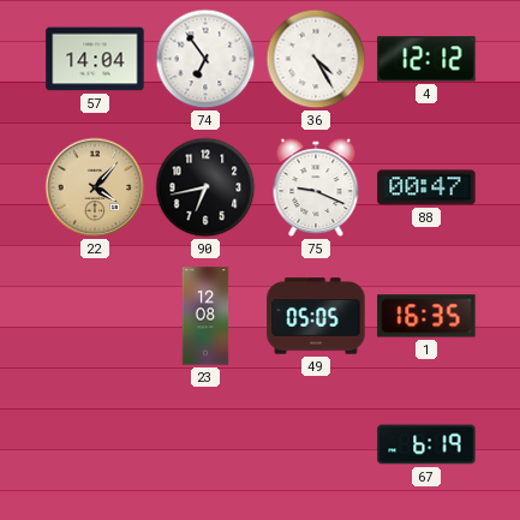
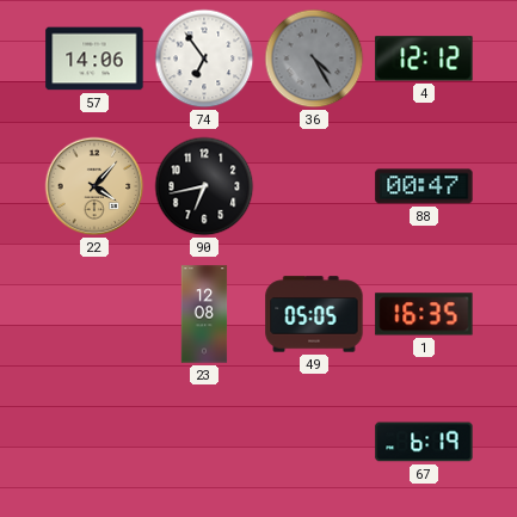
57: 14:04 -> 14:06 (94, 59)
36 dial: white -> grey (314, 59)
75: 9:19 -> none (316, 187)
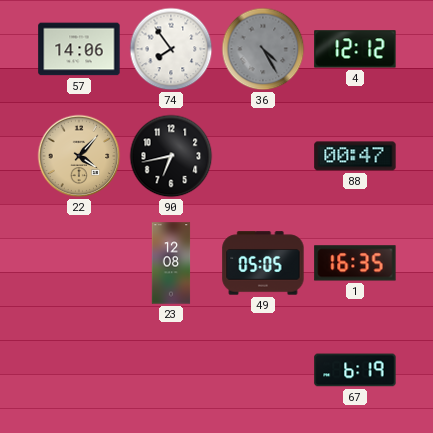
74: 6:54 -> 7:54 (171, 49)
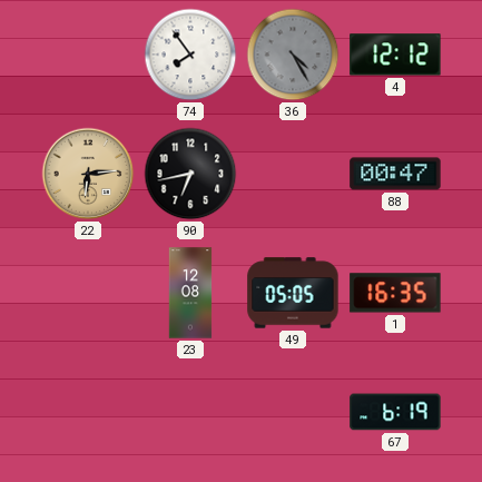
57: 14:06 -> none (79, 49)
22: 4:07 -> 6:14 (88, 174)
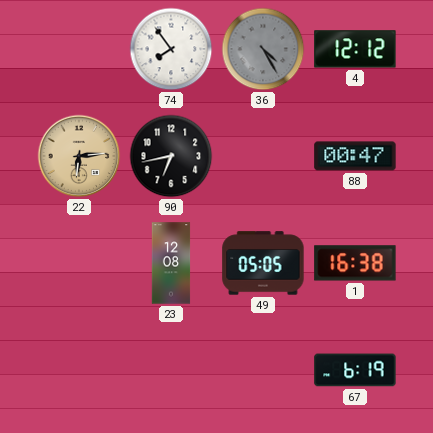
1: 16:35 -> 16:38 (355, 263)
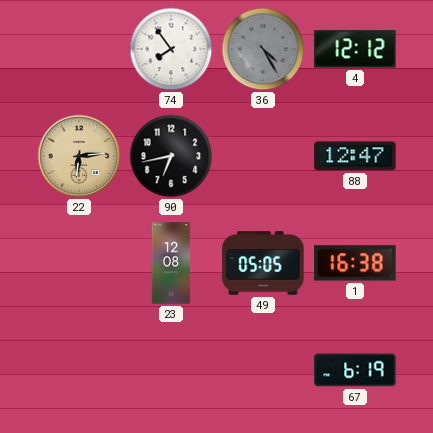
88: 00:47 -> 12:47 (355, 156)
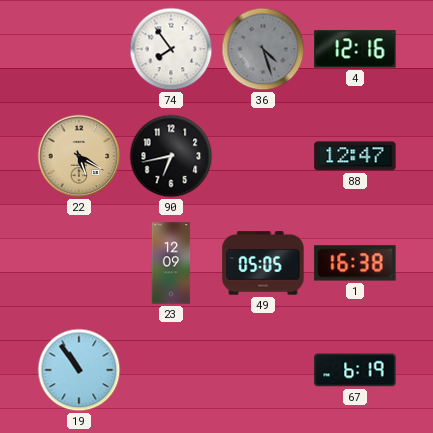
36: 4:25 -> 4:27 (263, 49)
4: 12:12 -> 12:16 (355, 49)
22: 6:14 -> 5:20 (79, 156)
23: 12:08 -> 12:09 (171, 263)
19: none -> 10:54 (79, 370)
